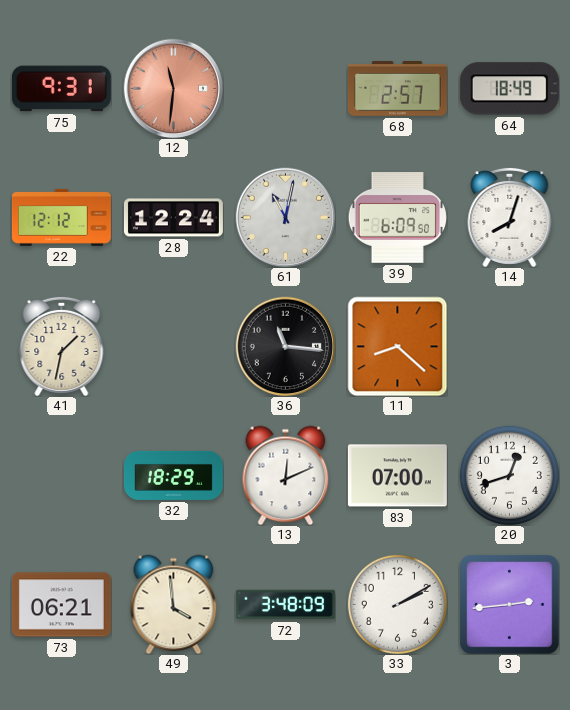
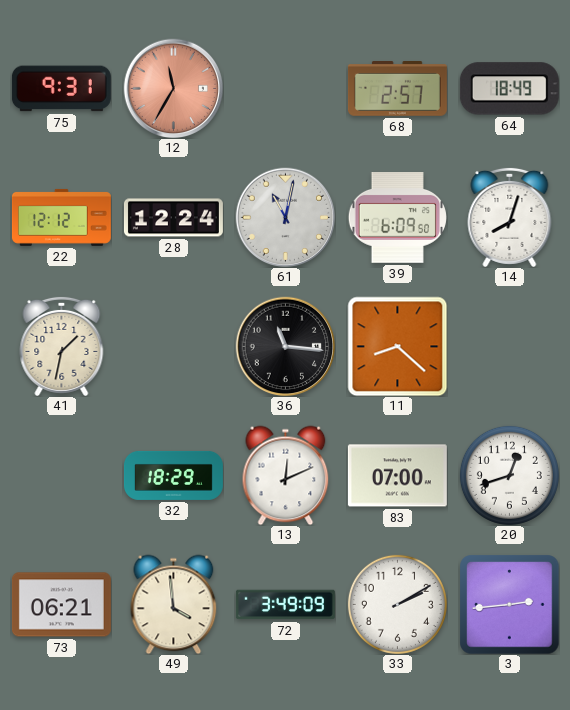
12: 11:31 -> 11:35 (173, 88)
72: 3:48 -> 3:49 (285, 605)
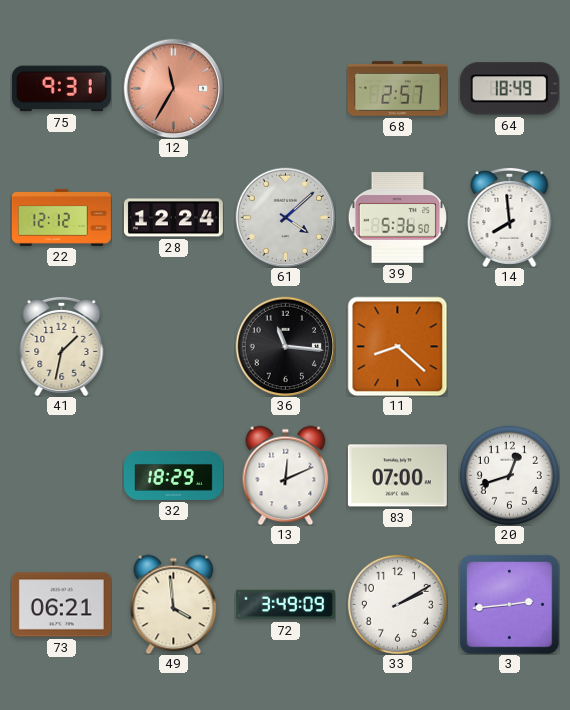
61: 11:02 -> 4:08 (285, 217)
39: 6:09 -> 5:36 (397, 218)
14: 8:03 -> 7:59 (510, 217)
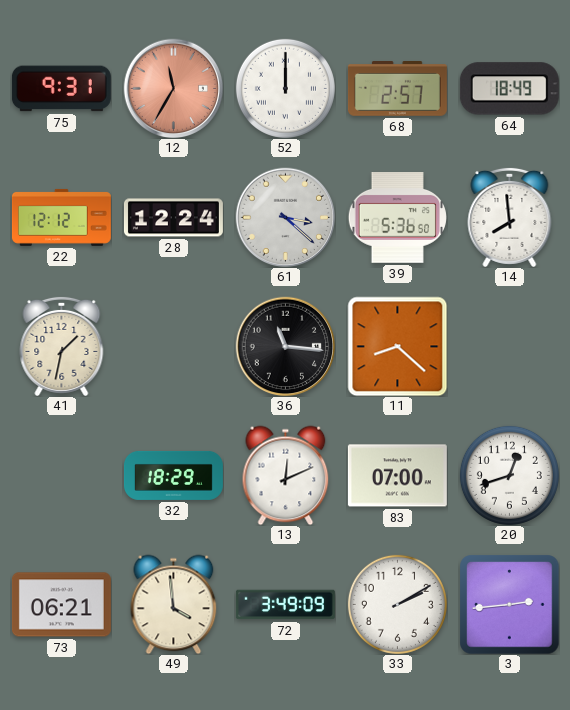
52: none -> 12:00 (285, 88)
61: 4:08 -> 3:22 (285, 217)
